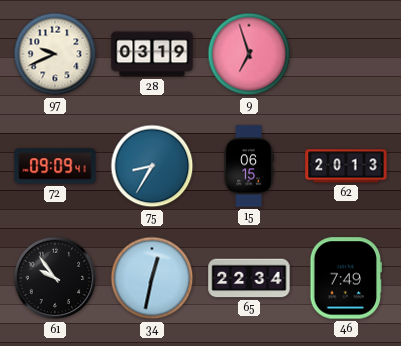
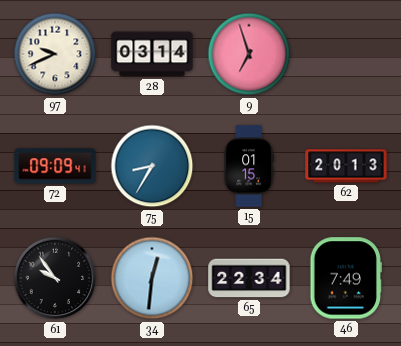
28: 03:19 -> 03:14 (152, 54)
15: 06:15 -> 01:15 (249, 166)
34: 12:32 -> 12:31 (152, 278)
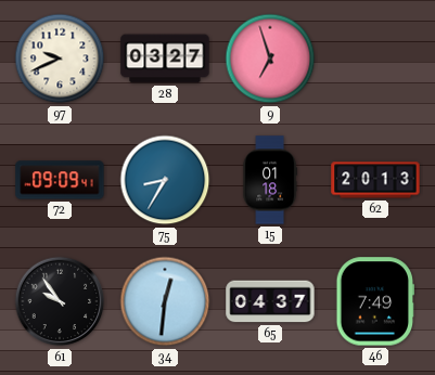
28: 03:14 -> 03:27 (165, 59)
15: 01:15 -> 01:18 (270, 180)
65: 22:34 -> 04:37 (270, 301)
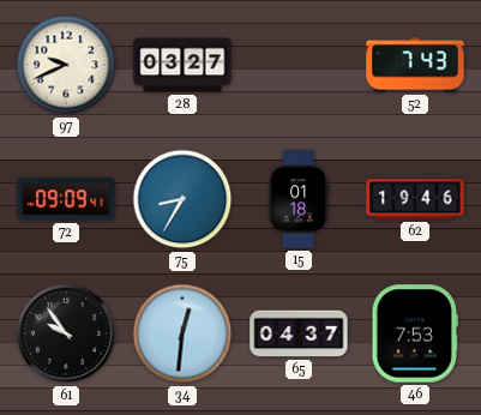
9: 6:57 -> none (270, 59)
52: none -> 7:43 (415, 65)
62: 20:13 -> 19:46 (415, 199)
46: 7:49 -> 7:53 (414, 333)
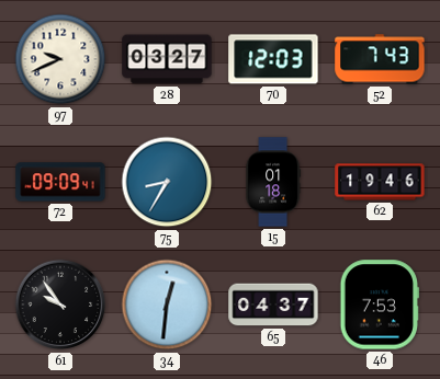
70: none -> 12:03 (273, 59)
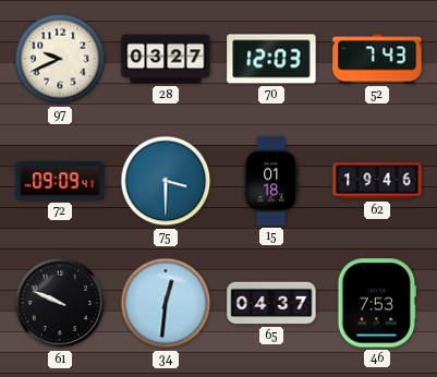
75: 8:35 -> 3:30 (166, 181)
61: 9:54 -> 9:49 (60, 303)
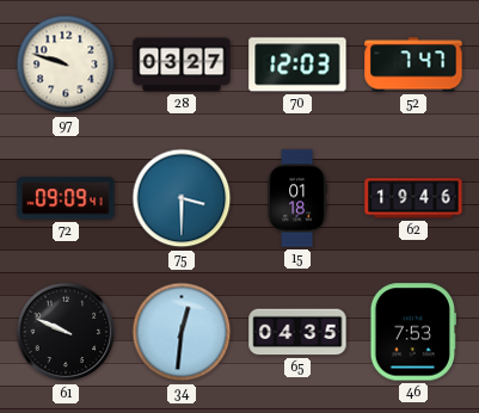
97: 9:41 -> 9:48 (66, 64)
52: 7:43 -> 7:47 (413, 64)
65: 04:37 -> 04:35 (297, 332)
